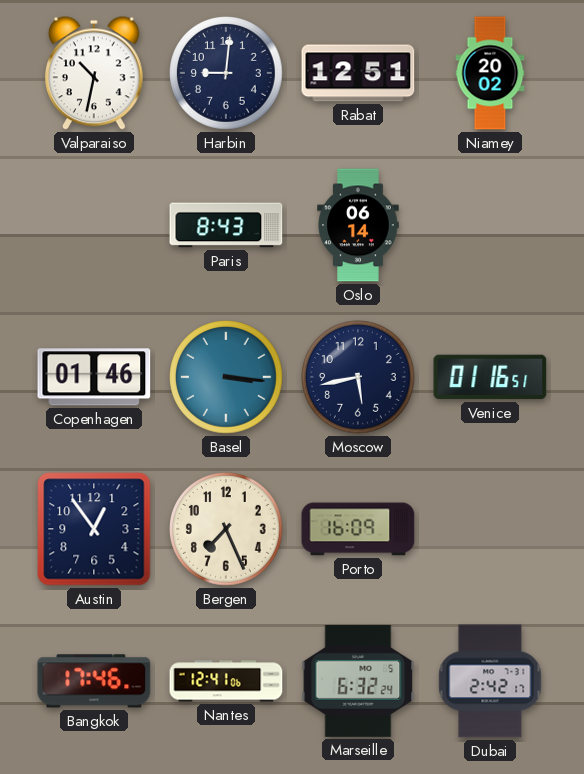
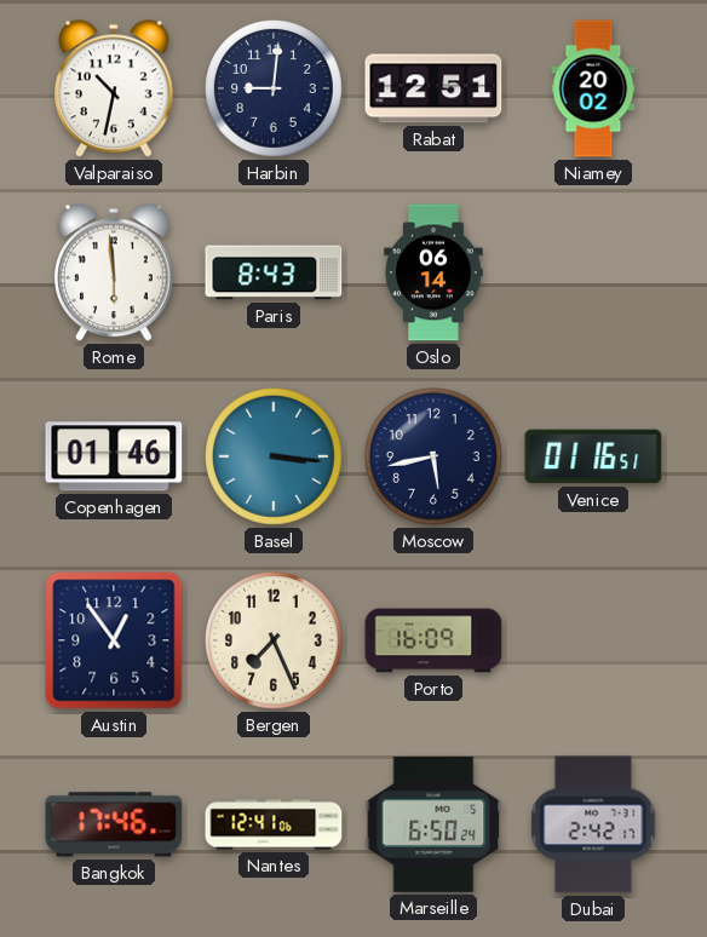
Rome: none -> 5:59 (115, 272)
Marseille: 6:32 -> 6:50 (433, 824)
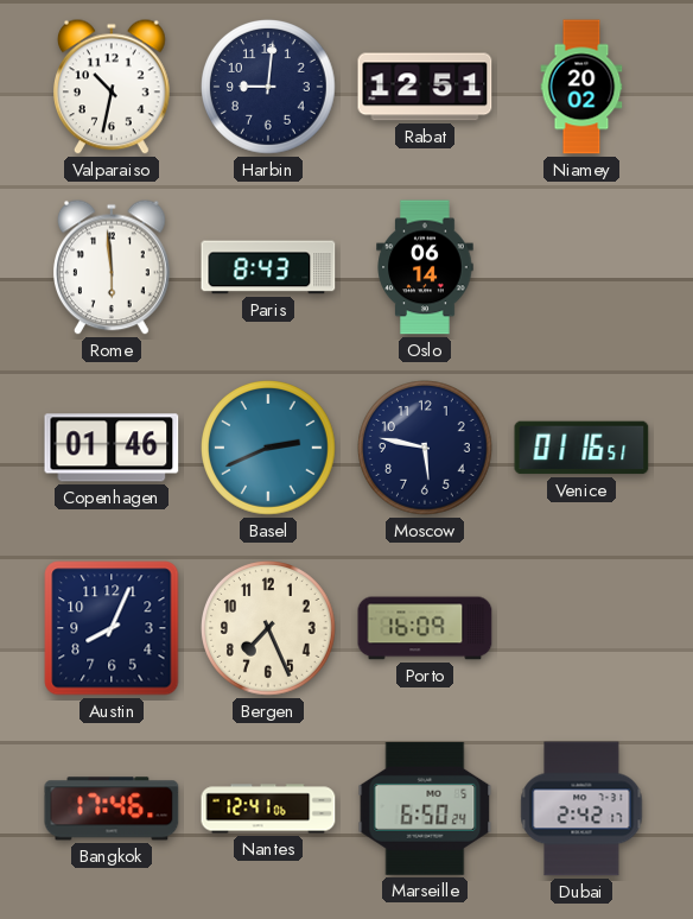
Basel: 3:16 -> 2:41 (268, 448)
Moscow: 5:43 -> 5:47 (425, 448)
Austin: 12:54 -> 8:04 (112, 628)
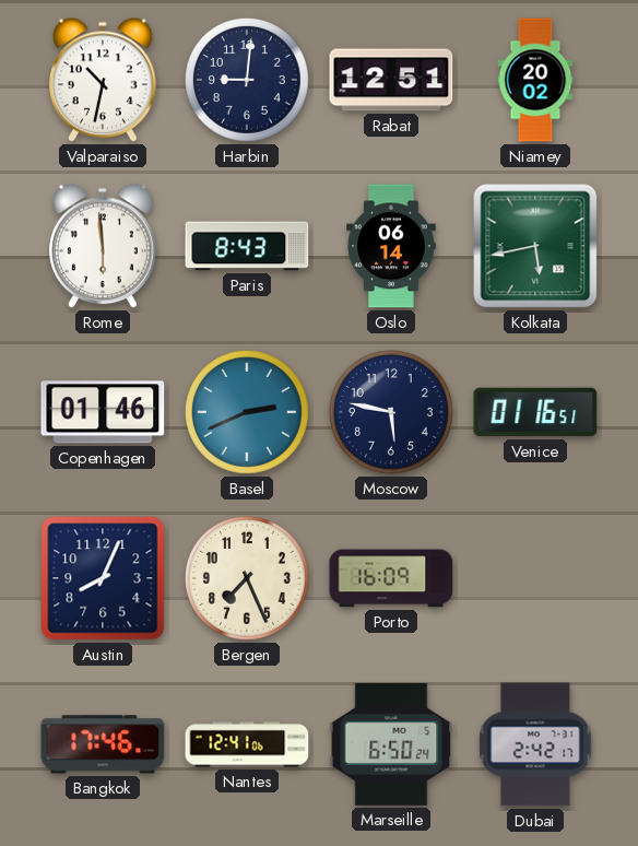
Kolkata: none -> 5:43 (535, 246)
